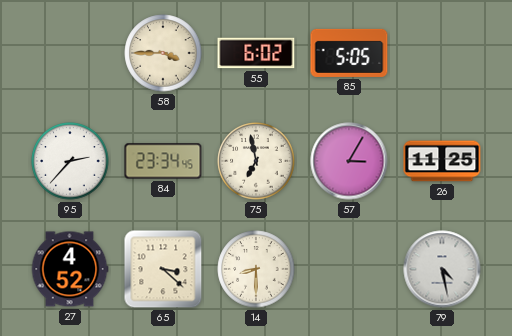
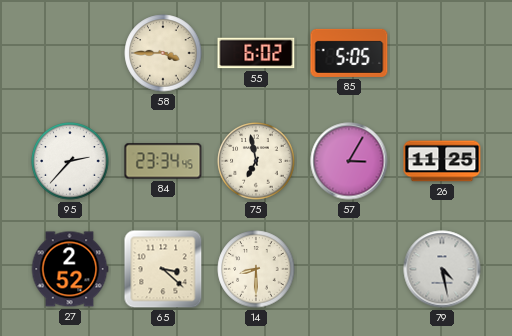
27: 4:52 -> 2:52 (70, 269)
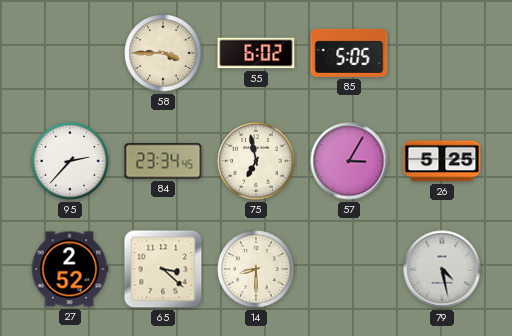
26: 11:25 -> 5:25 (442, 161)
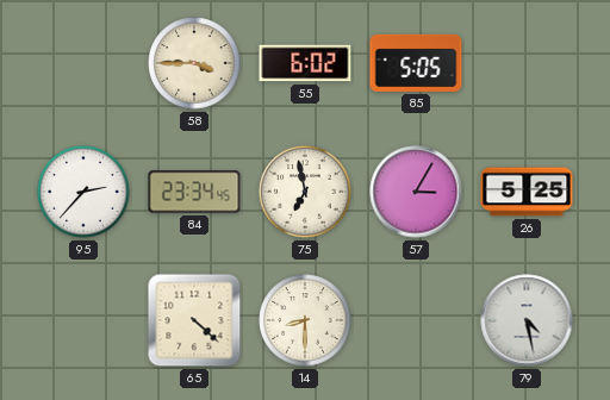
27: 2:52 -> none (70, 269)
65: 3:22 -> 4:22 (194, 320)
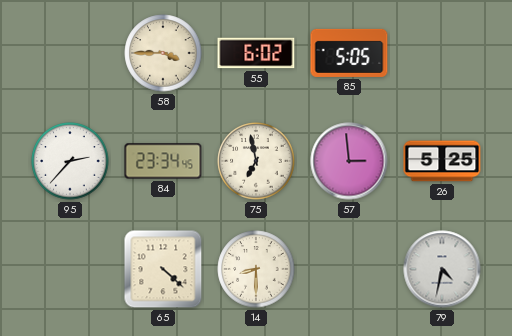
57: 3:05 -> 2:59 (349, 161)
79: 4:28 -> 4:32 (442, 269)
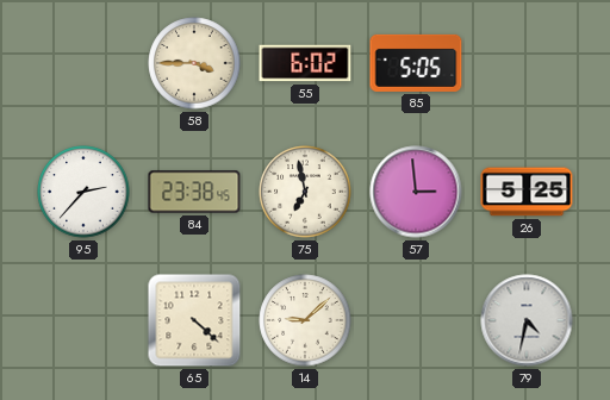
84: 23:34 -> 23:38 (194, 192)
14: 8:30 -> 9:08 (305, 320)
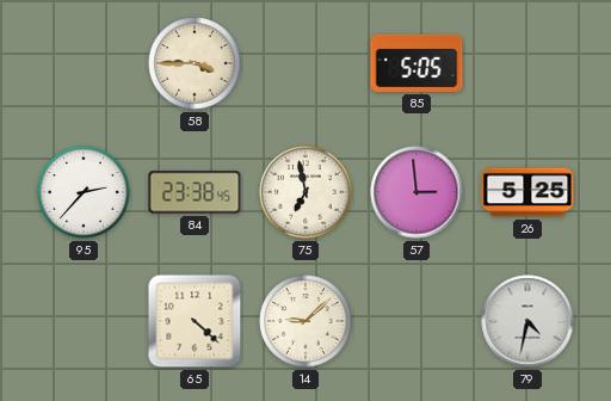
55: 6:02 -> none (305, 63)
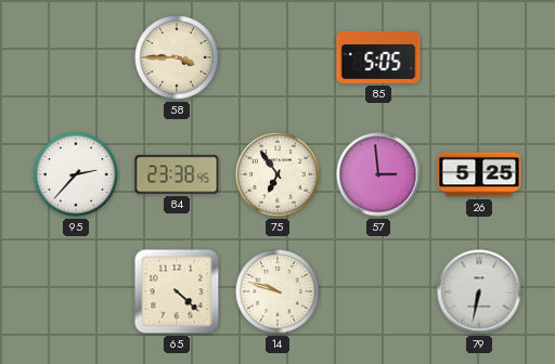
75: 6:58 -> 6:54 (277, 174)
14: 9:08 -> 9:48 (277, 291)
79: 4:32 -> 6:32 (479, 291)
